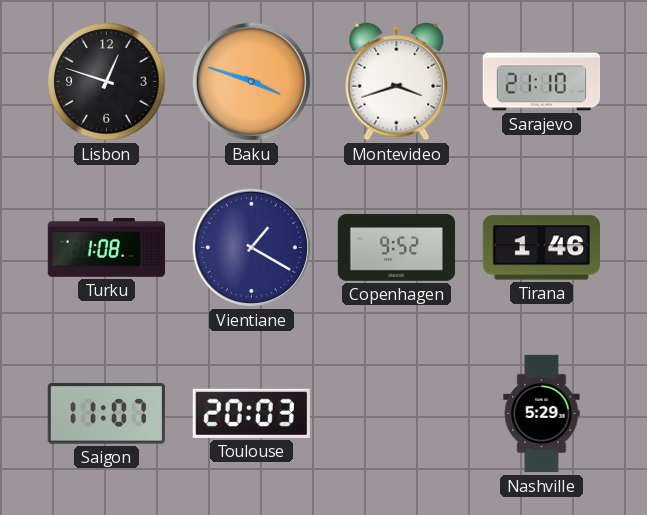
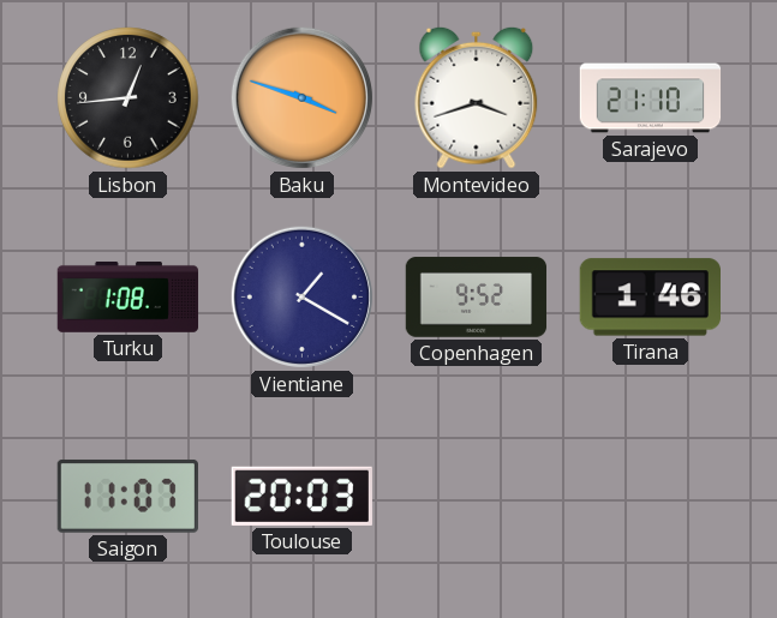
Lisbon: 12:48 -> 12:44 (128, 98)
Nashville: 5:29 -> none (542, 414)
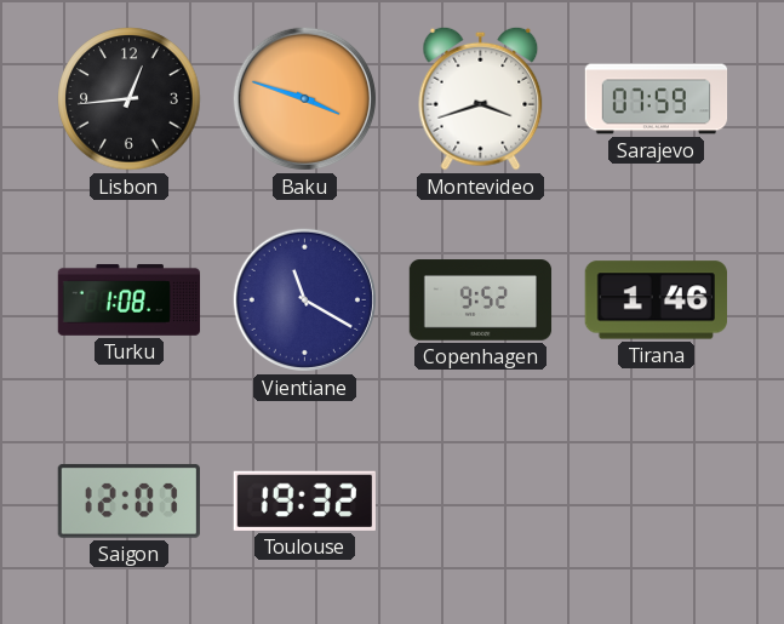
Sarajevo: 21:10 -> 07:59 (657, 99)
Vientiane: 1:20 -> 11:20 (304, 299)
Saigon: 11:07 -> 12:07 (128, 502)
Toulouse: 20:03 -> 19:32 (304, 500)
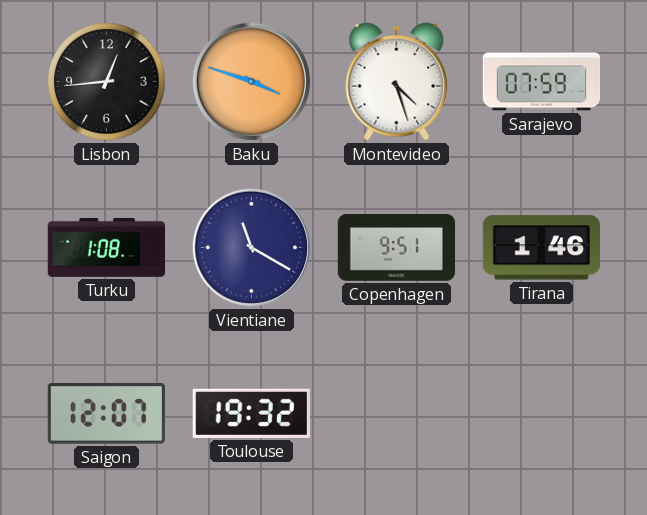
Montevideo: 3:42 -> 4:27 (397, 81)
Copenhagen: 9:52 -> 9:51 (397, 248)
